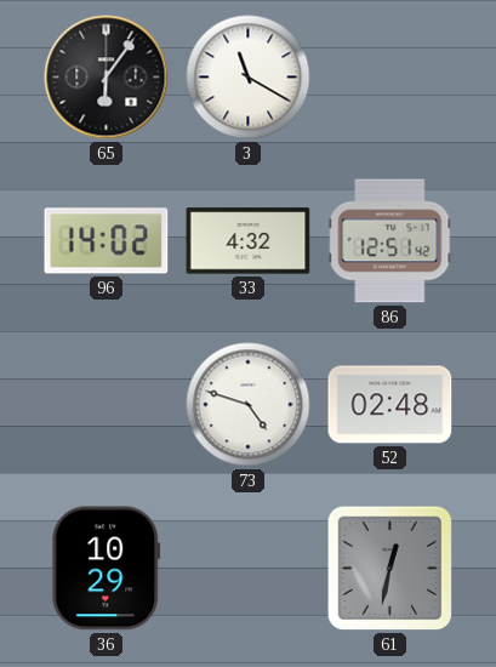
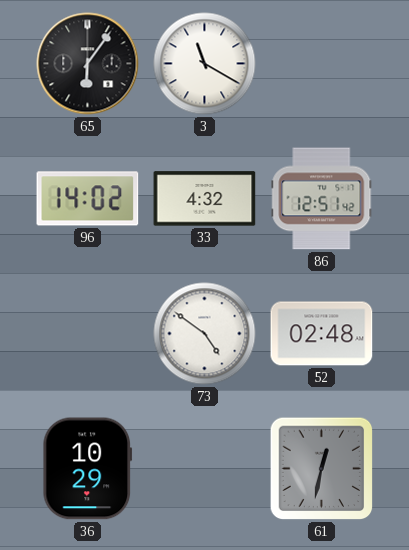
73: 4:48 -> 4:51 (205, 334)
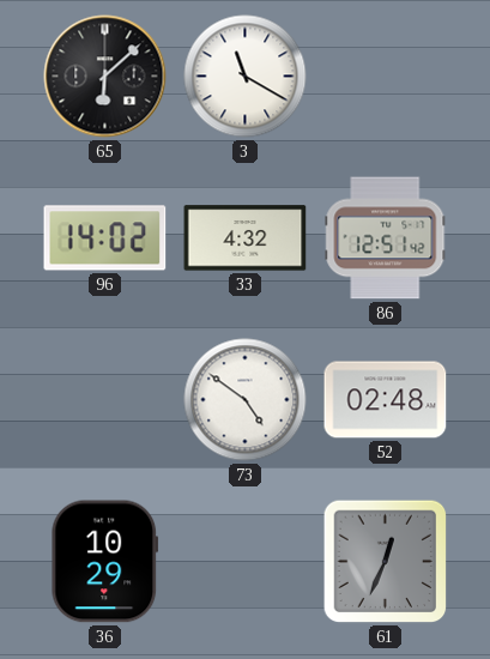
65: 6:06 -> 6:08 (105, 77)
61: 12:32 -> 12:34 (386, 562)
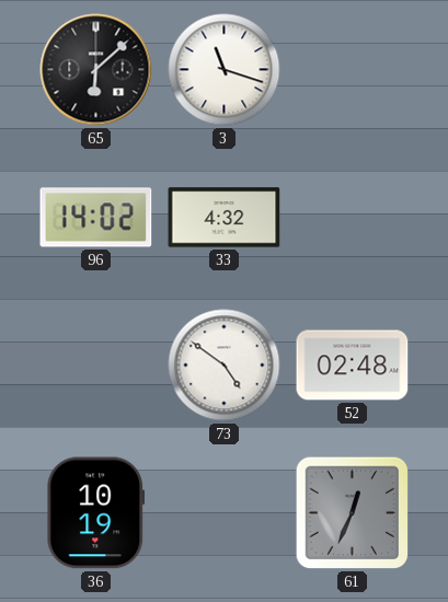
3: 11:20 -> 11:18 (225, 70)
86: 12:51 -> none (386, 238)
36: 10:29 -> 10:19 (96, 513)
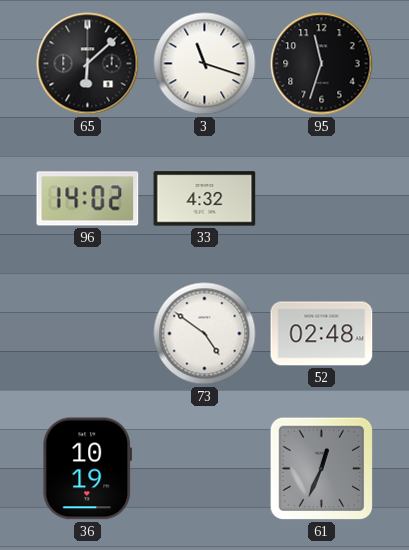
95: none -> 11:33 (322, 64)
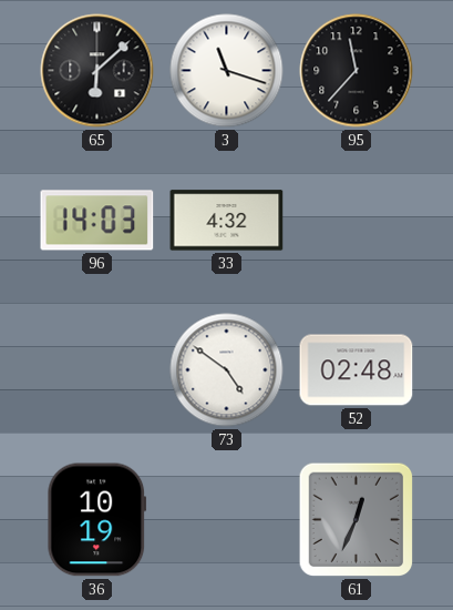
95: 11:33 -> 11:37 (357, 71)
96: 14:02 -> 14:03 (97, 221)
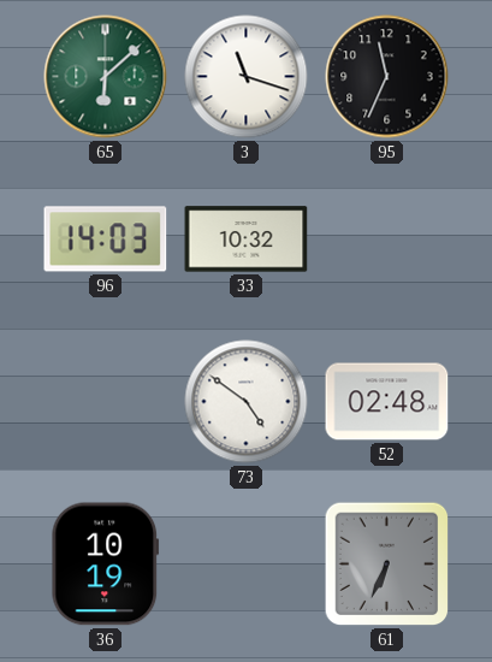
65 dial: black -> green (106, 77)
95: 11:37 -> 11:34 (387, 77)
33: 4:32 -> 10:32 (247, 240)
61: 12:34 -> 6:34 (387, 565)
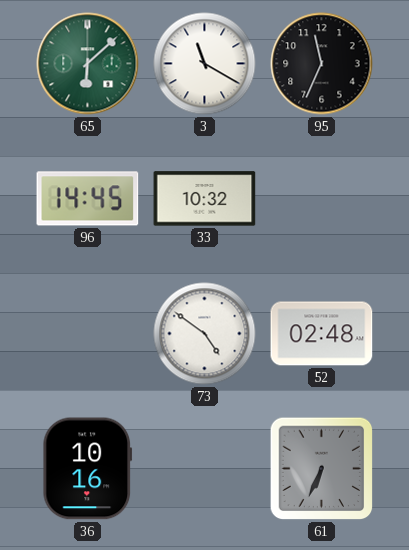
3: 11:18 -> 11:20 (205, 64)
96: 14:03 -> 14:45 (88, 199)
36: 10:19 -> 10:16 (88, 469)
